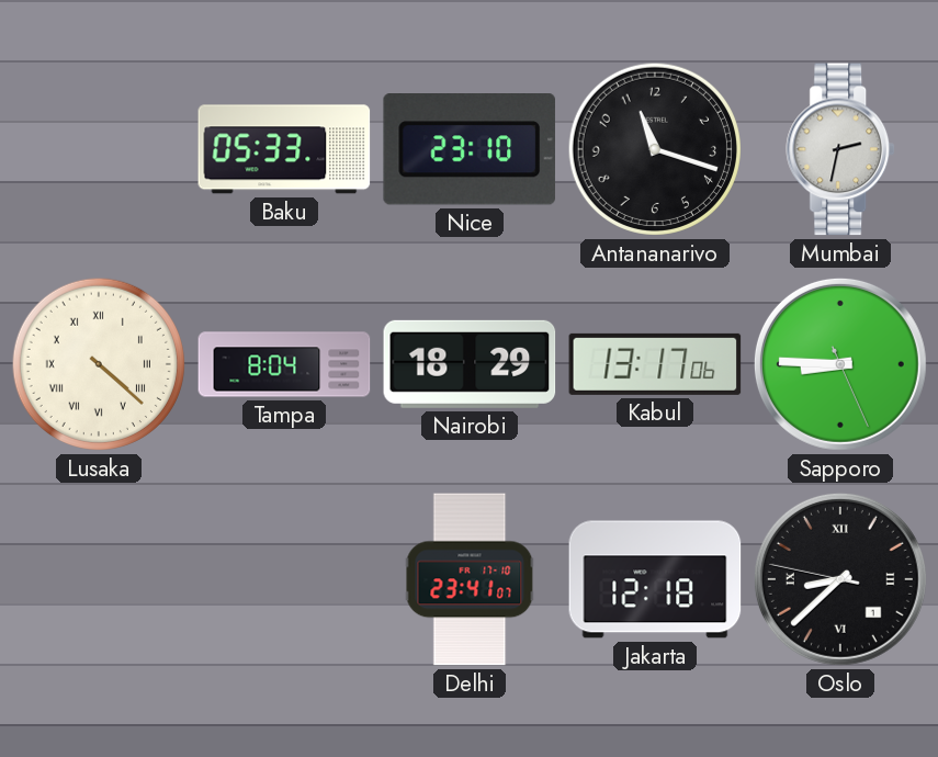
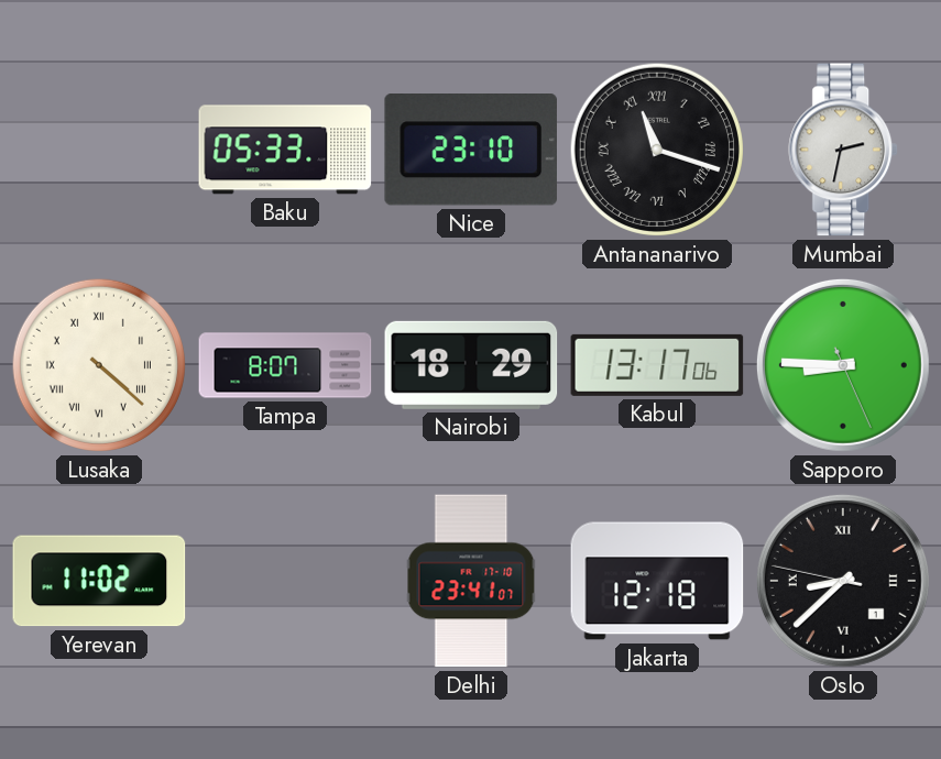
Antananarivo numerals: Arabic -> Roman (657, 150)
Tampa: 8:04 -> 8:07 (285, 365)
Yerevan: none -> 11:02 (99, 581)
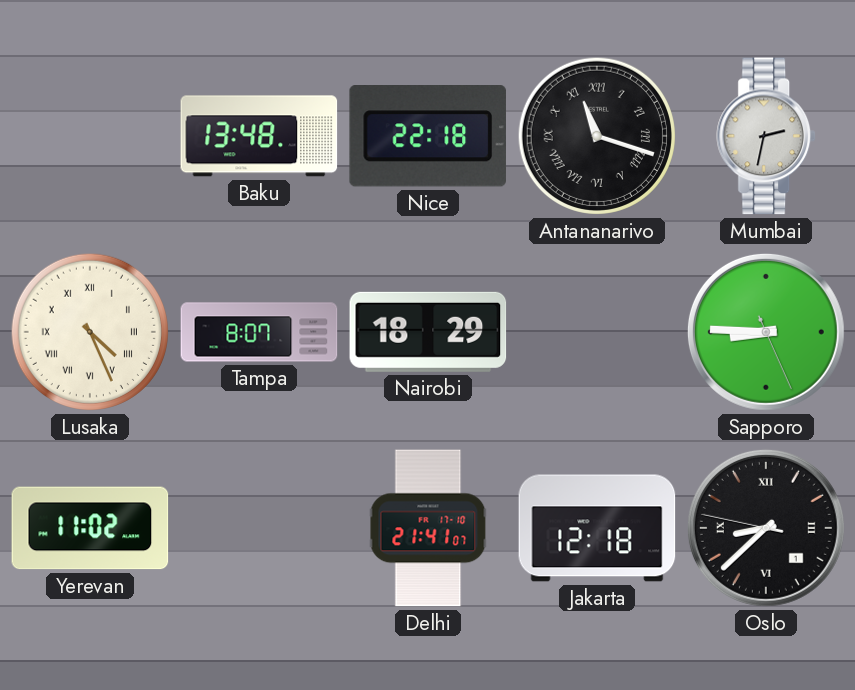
Baku: 05:33 -> 13:48 (259, 136)
Nice: 23:10 -> 22:18 (428, 137)
Lusaka: 4:22 -> 4:26 (90, 332)
Kabul: 13:17 -> none (657, 365)
Delhi: 23:41 -> 21:41 (428, 528)
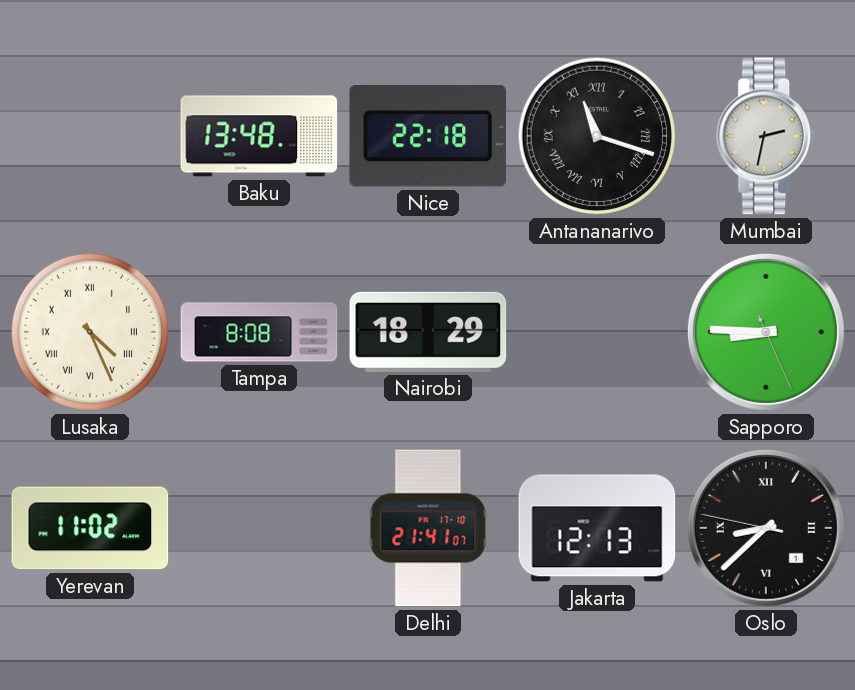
Tampa: 8:07 -> 8:08 (259, 332)
Jakarta: 12:18 -> 12:13 (597, 528)
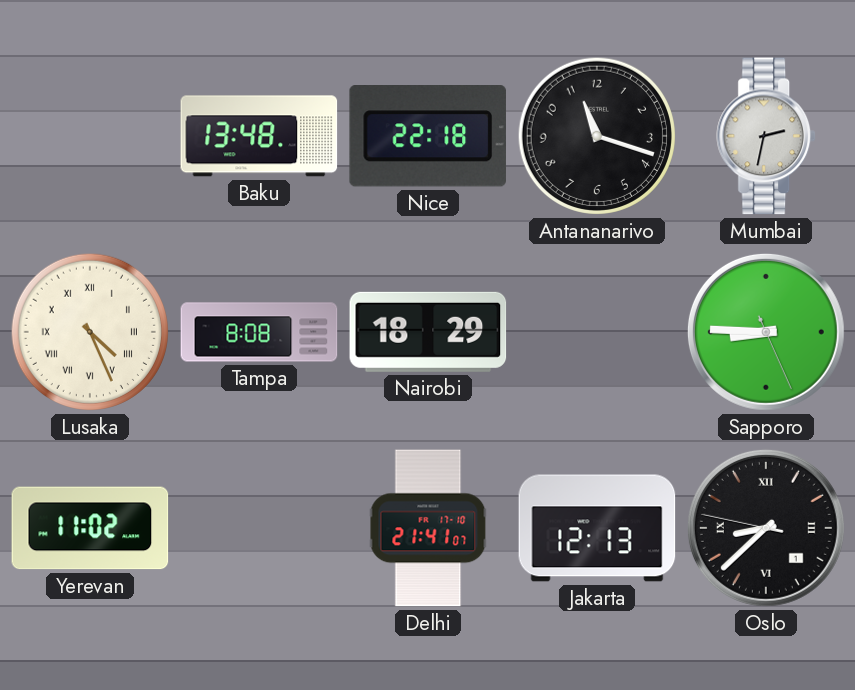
Antananarivo numerals: Roman -> Arabic (597, 136)
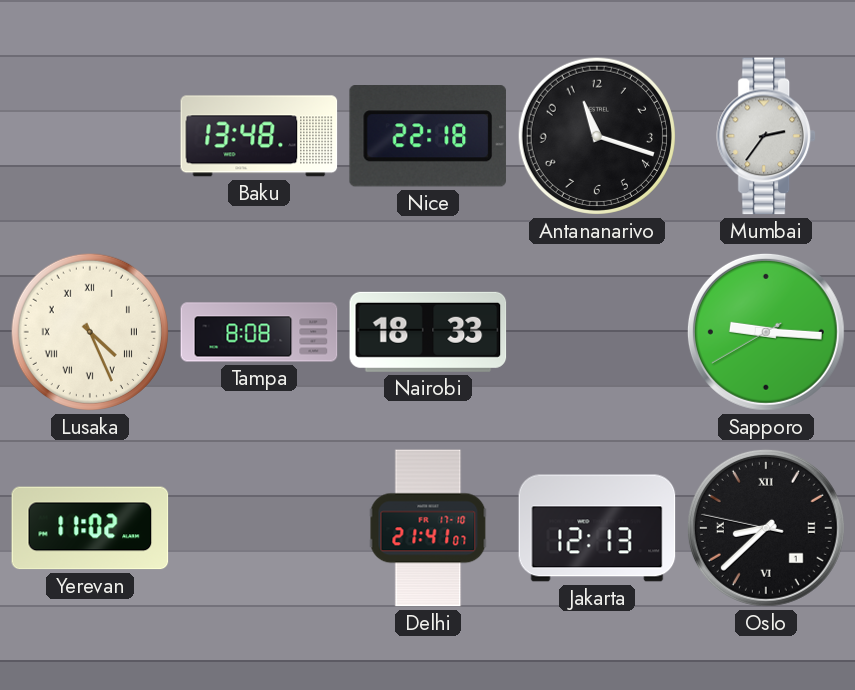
Mumbai: 2:32 -> 2:36 (767, 136)
Nairobi: 18:29 -> 18:33 (428, 332)
Sapporo: 8:45 -> 9:15 (766, 332)
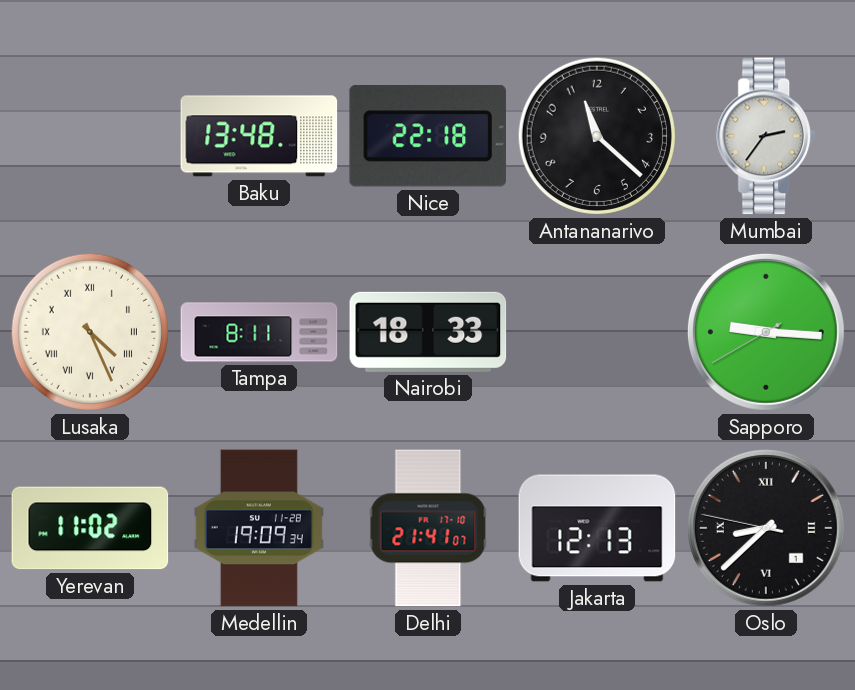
Antananarivo: 11:18 -> 11:22 (597, 136)
Tampa: 8:08 -> 8:11 (259, 332)
Medellin: none -> 19:09 (259, 528)
